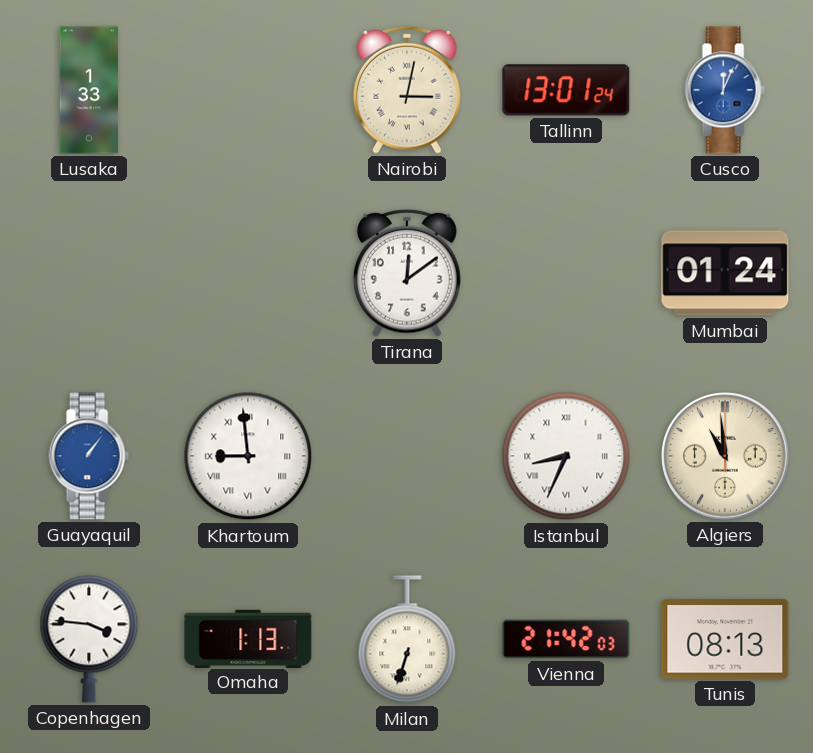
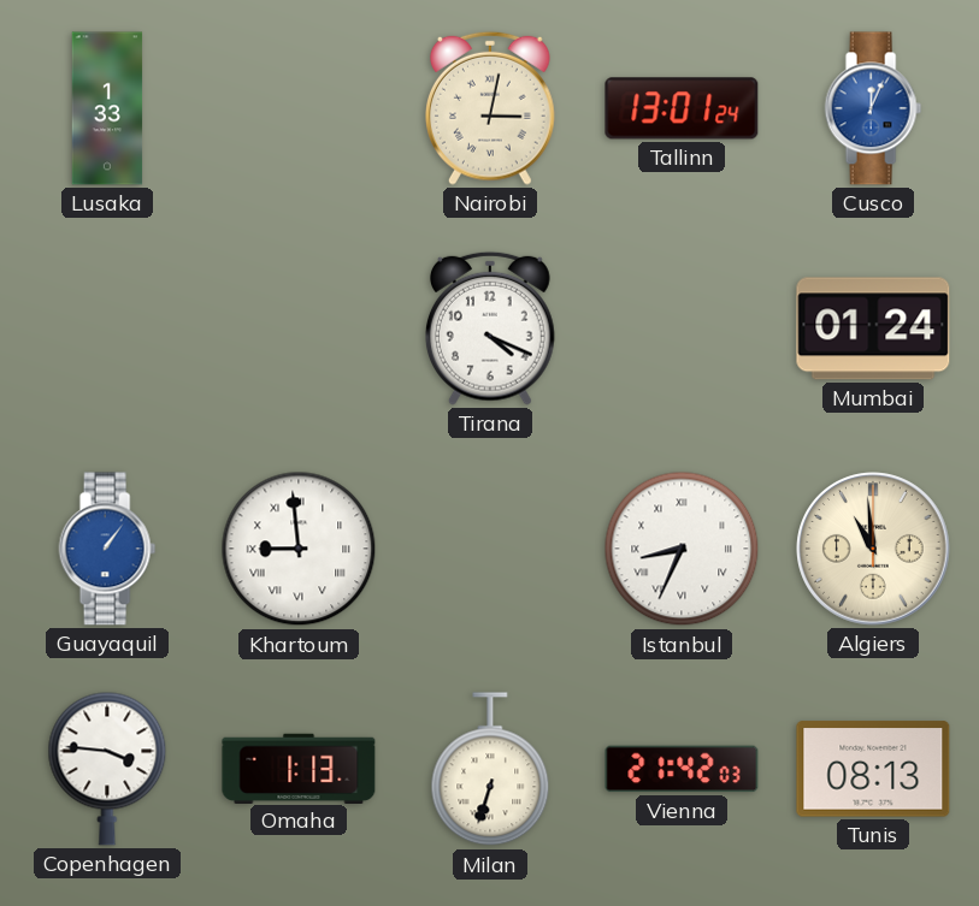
Tirana: 12:09 -> 4:19 (490, 328)
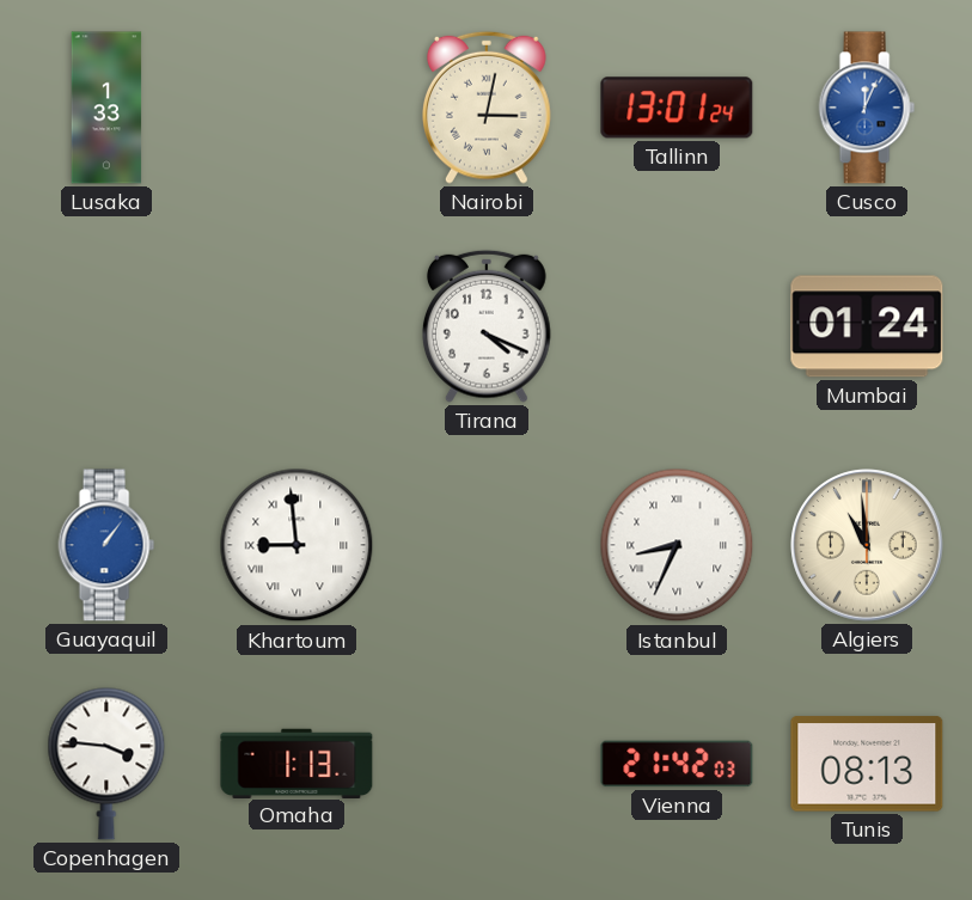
Milan: 6:33 -> none (490, 770)
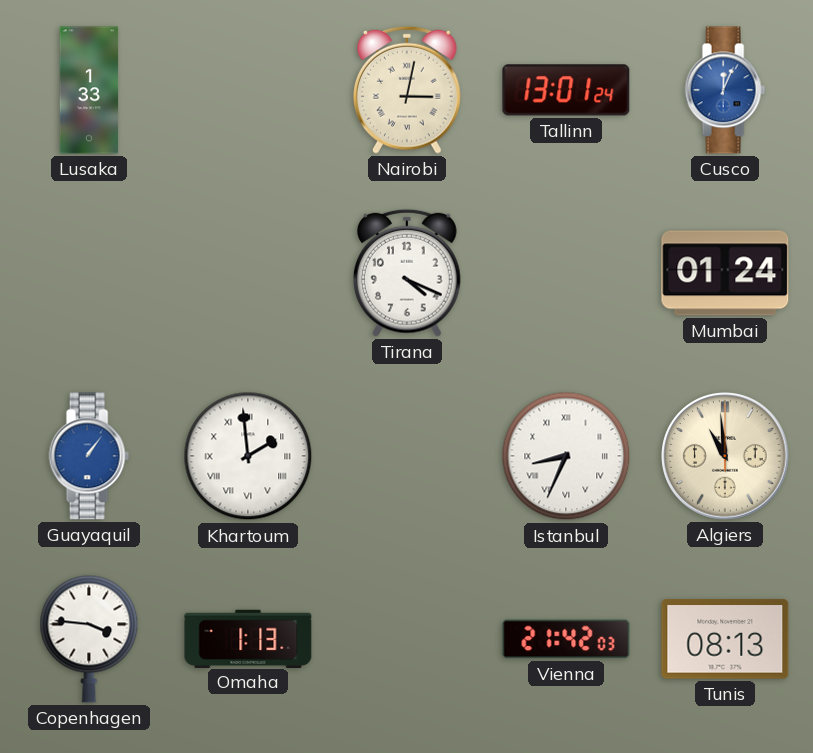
Khartoum: 8:59 -> 1:59 (248, 456)
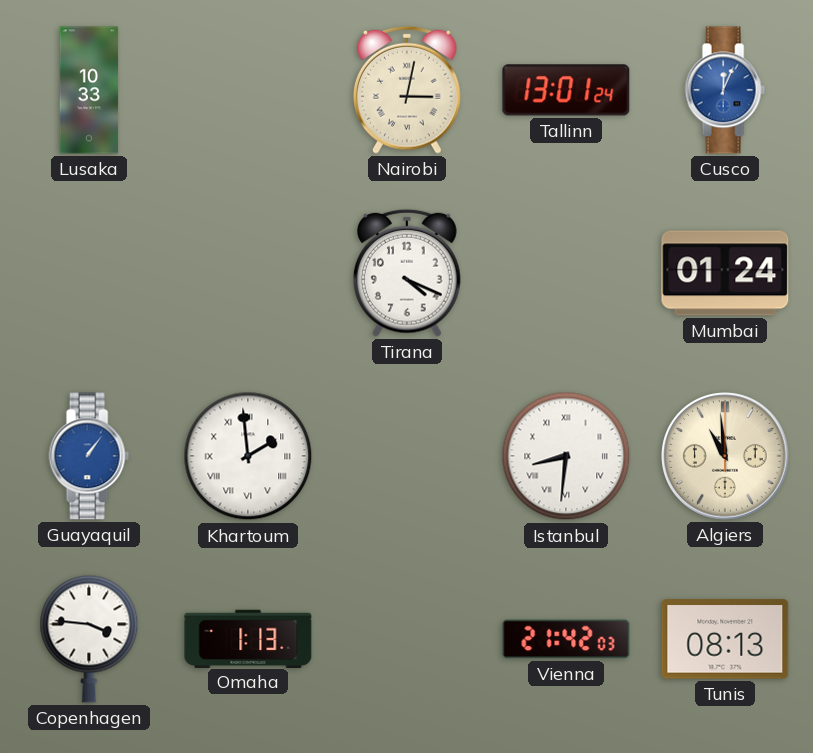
Lusaka: 1:33 -> 10:33 (89, 90)
Istanbul: 8:34 -> 8:31 (566, 456)
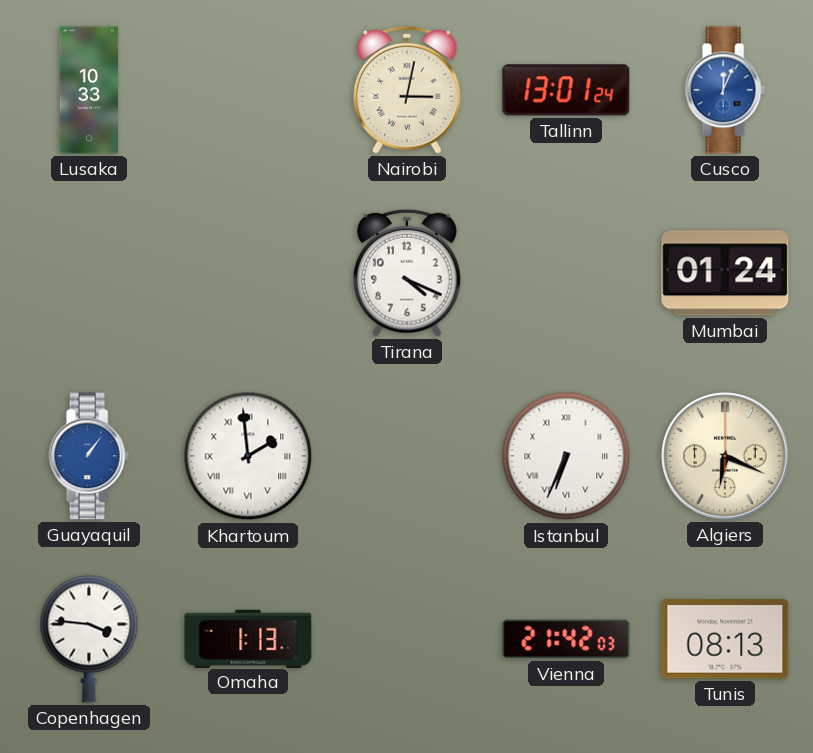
Istanbul: 8:31 -> 6:34 (566, 456)
Algiers: 10:59 -> 6:19 (725, 456)
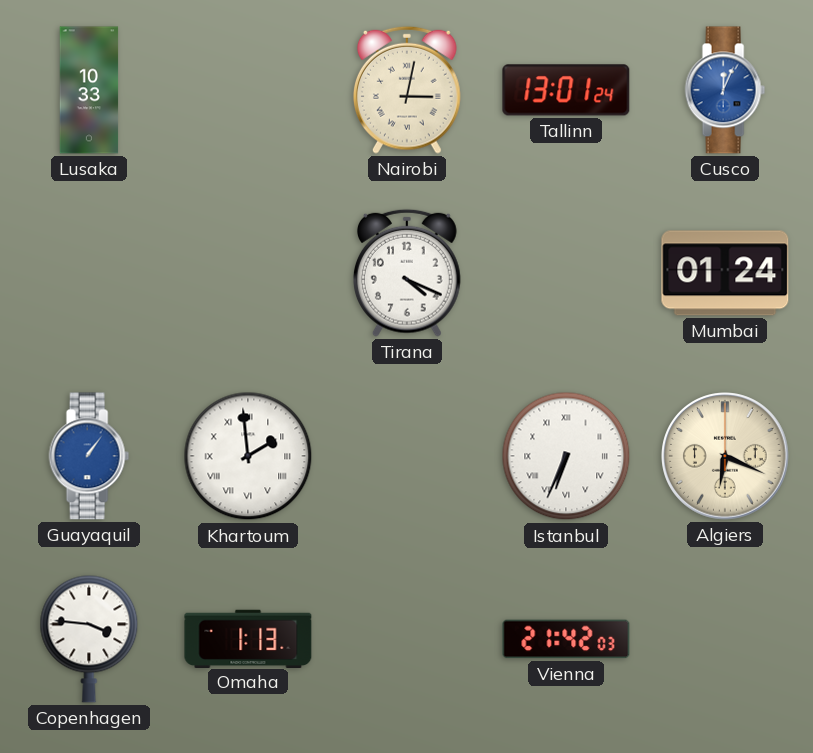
Tunis: 08:13 -> none (725, 639)
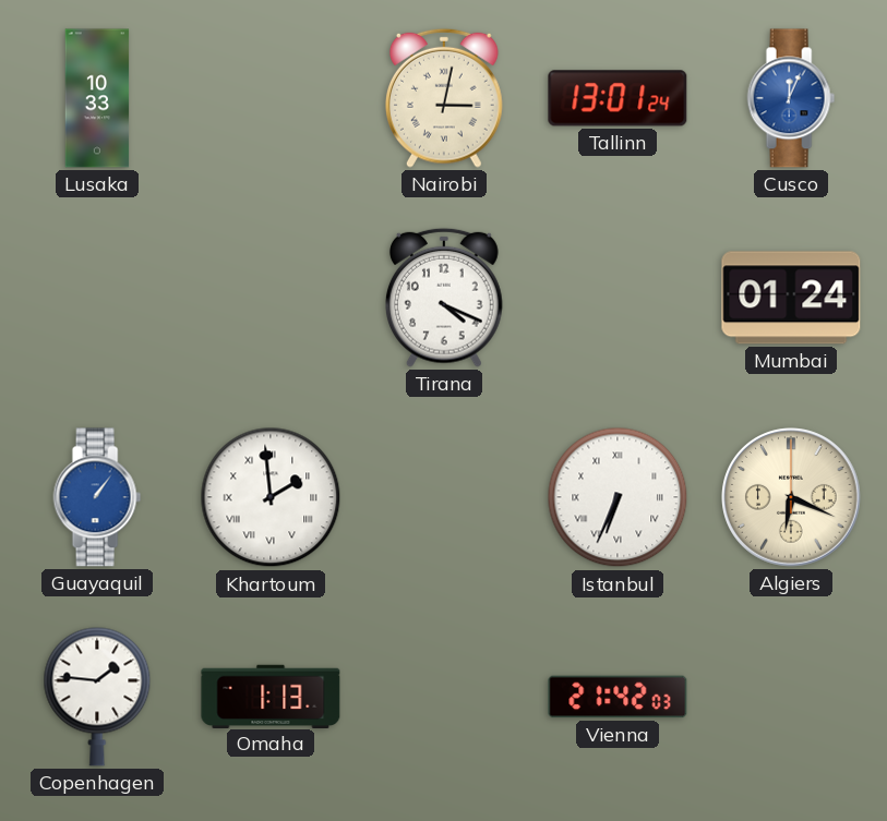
Copenhagen: 3:46 -> 1:46 (97, 697)
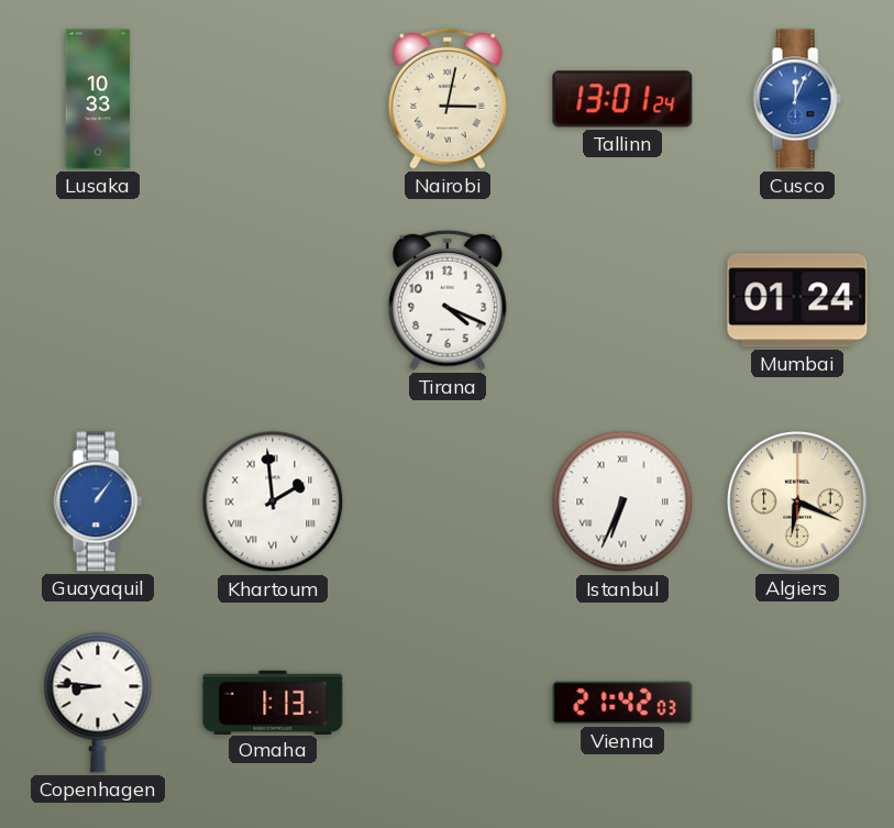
Copenhagen: 1:46 -> 8:46 (98, 703)
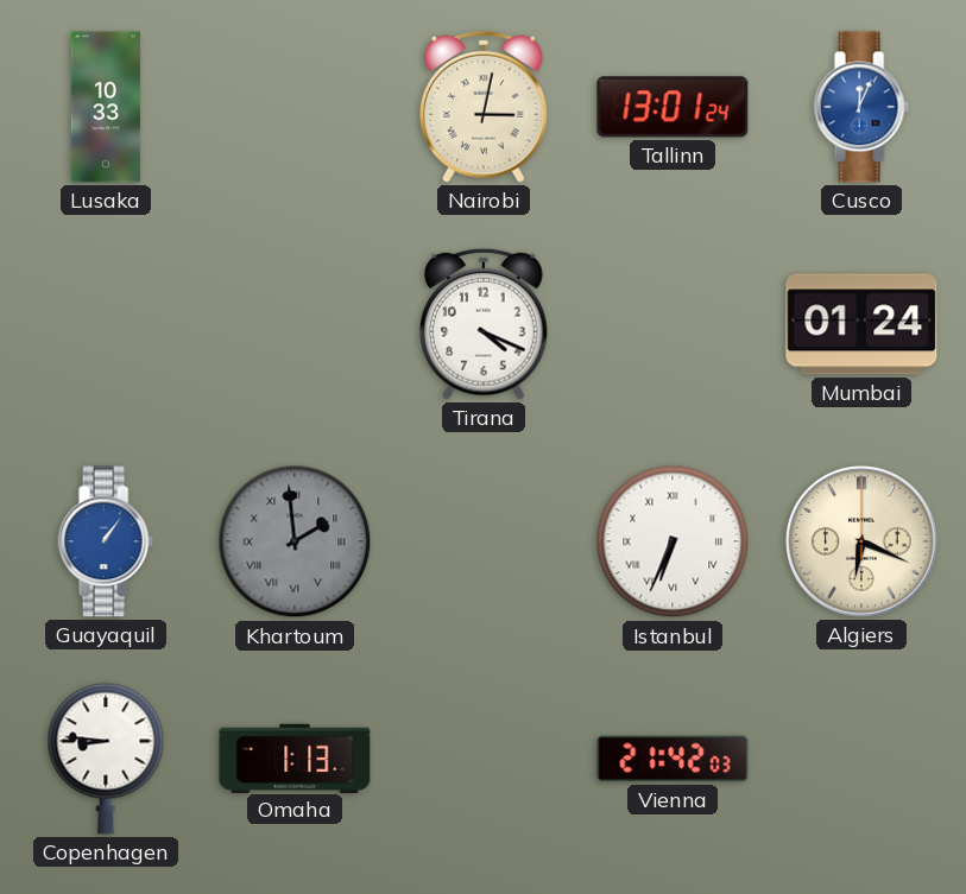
Khartoum dial: white -> grey (295, 541)
